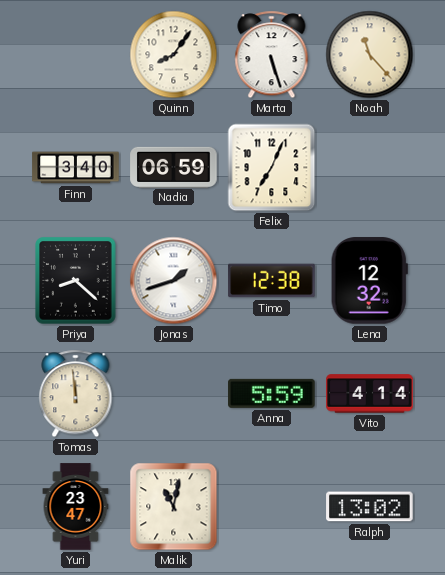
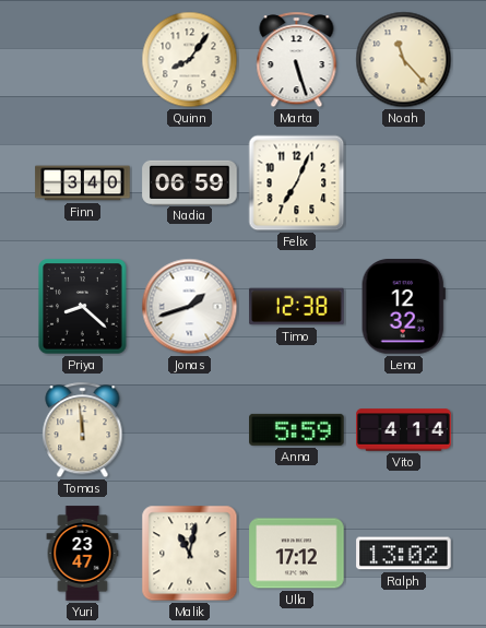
Ulla: none -> 17:12 (297, 554)
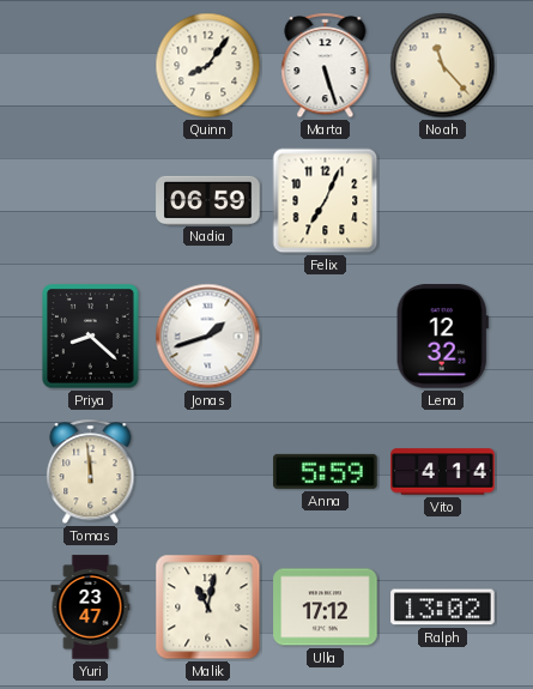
Finn: 3:40 -> none (83, 183)
Timo: 12:38 -> none (297, 307)
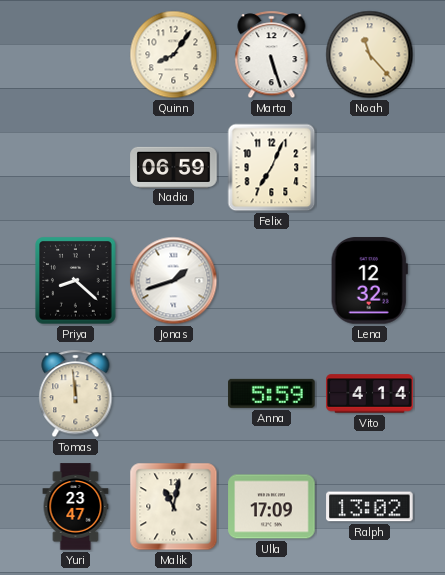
Ulla: 17:12 -> 17:09 (272, 507)
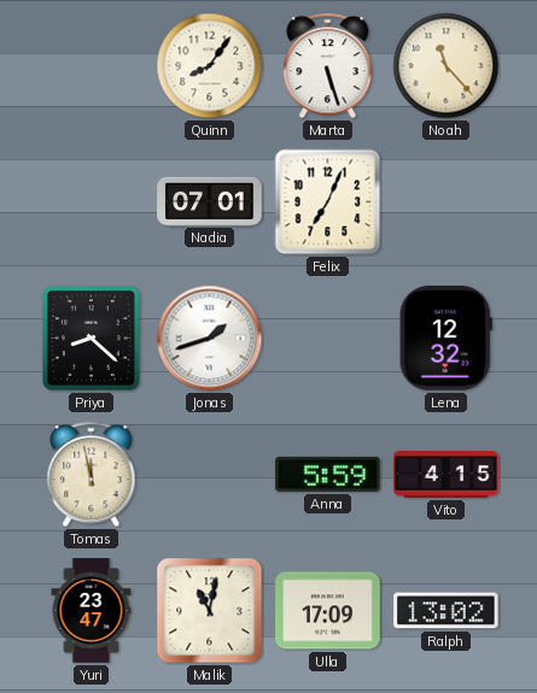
Nadia: 06:59 -> 07:01 (210, 201)
Tomas: 11:59 -> 11:58 (92, 475)
Vito: 4:14 -> 4:15 (446, 475)
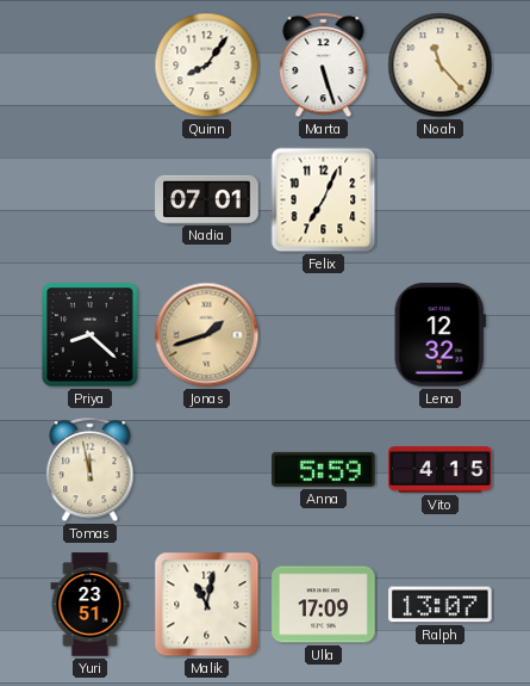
Jonas dial: white -> champagne (207, 335)
Yuri: 23:47 -> 23:51 (91, 605)
Ralph: 13:02 -> 13:07 (441, 605)
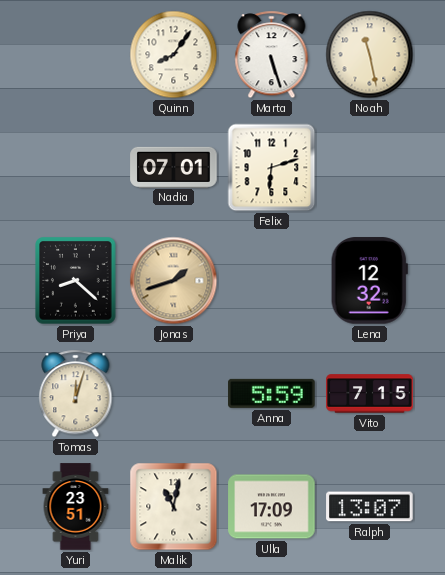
Noah: 11:23 -> 11:28 (370, 55)
Felix: 7:04 -> 6:12 (272, 168)
Tomas: 11:58 -> 12:03 (76, 394)
Vito: 4:15 -> 7:15 (370, 394)
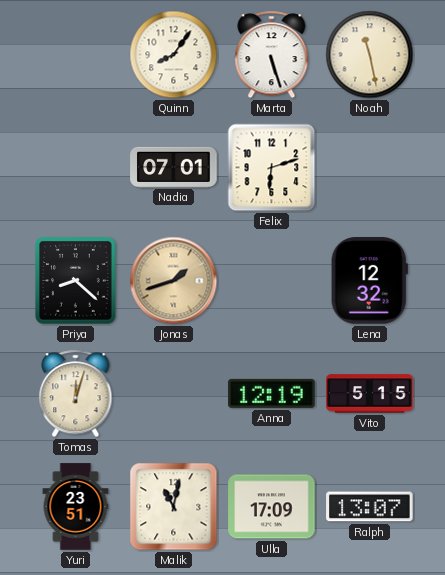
Anna: 5:59 -> 12:19 (272, 393)
Vito: 7:15 -> 5:15 (370, 394)
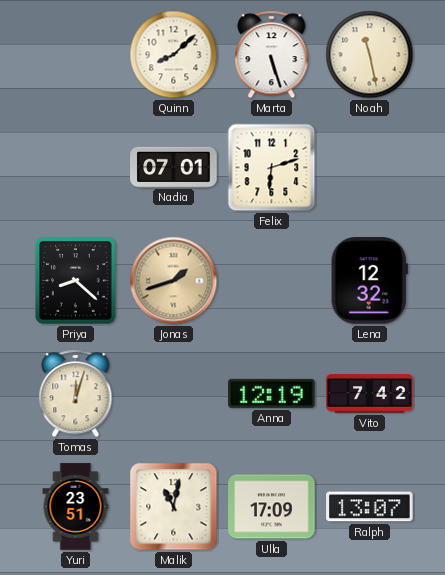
Quinn: 8:06 -> 8:08 (174, 55)
Vito: 5:15 -> 7:42 (370, 394)
